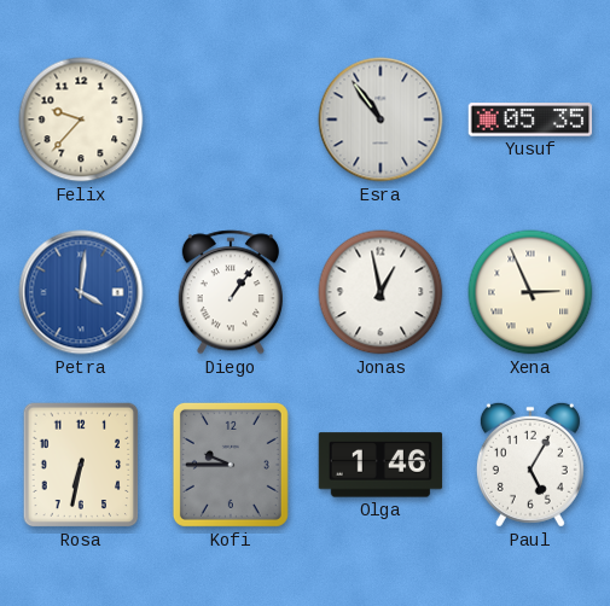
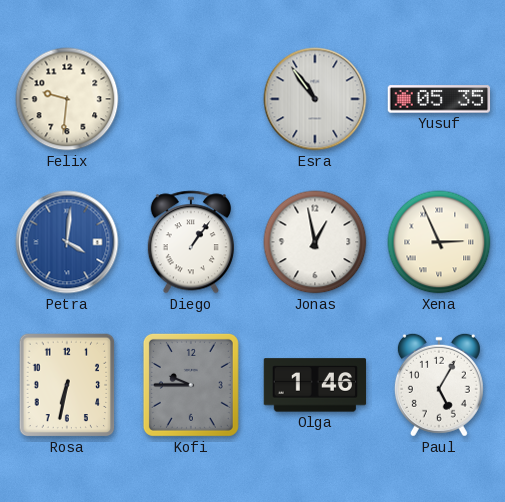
Felix: 9:37 -> 9:31 (67, 99)
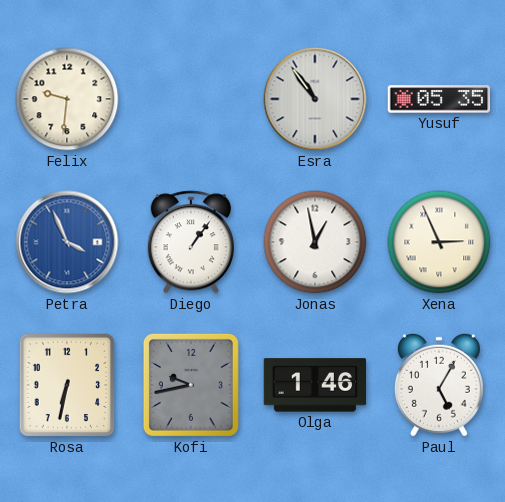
Petra: 4:01 -> 3:56 (67, 242)
Kofi: 9:45 -> 9:43 (191, 385)
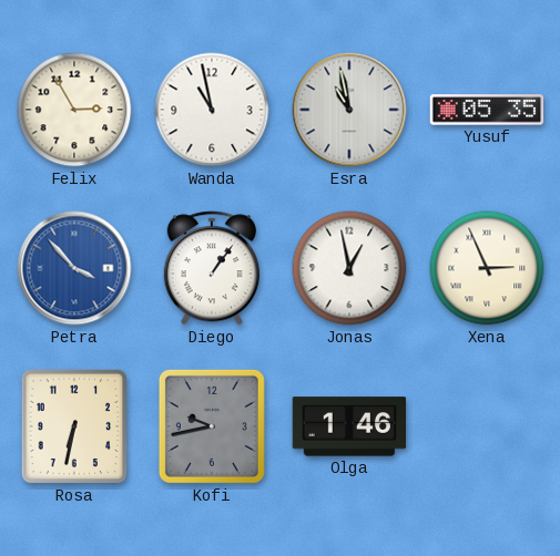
Felix: 9:31 -> 2:55 (74, 110)
Wanda: none -> 10:58 (212, 110)
Esra: 10:54 -> 10:58 (349, 110)
Petra: 3:56 -> 3:53 (74, 268)
Paul: 5:05 -> none (439, 385)
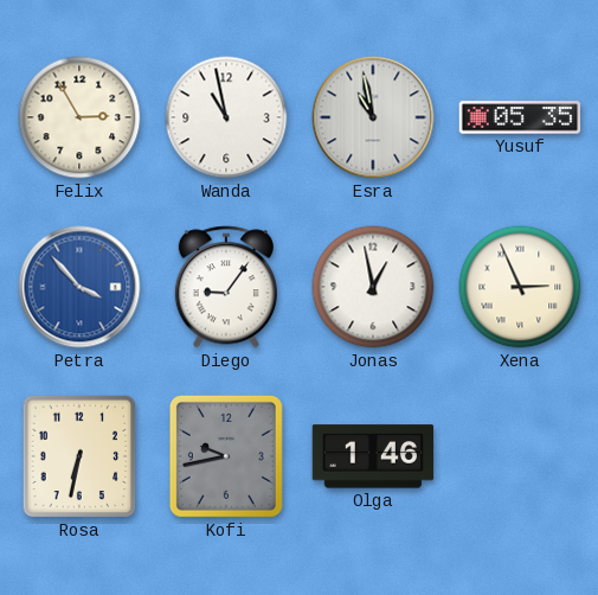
Diego: 1:06 -> 9:06 (226, 287)
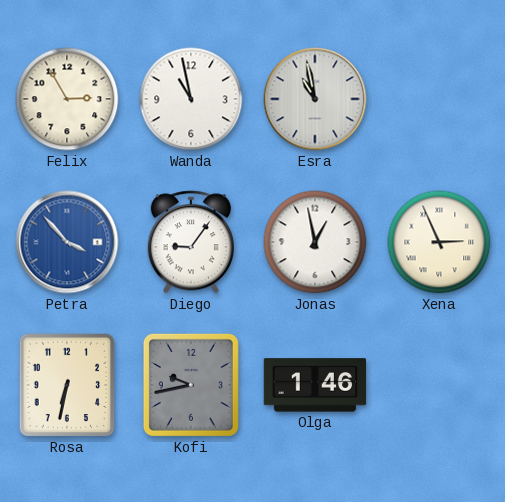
Yusuf: 05:35 -> none (520, 117)
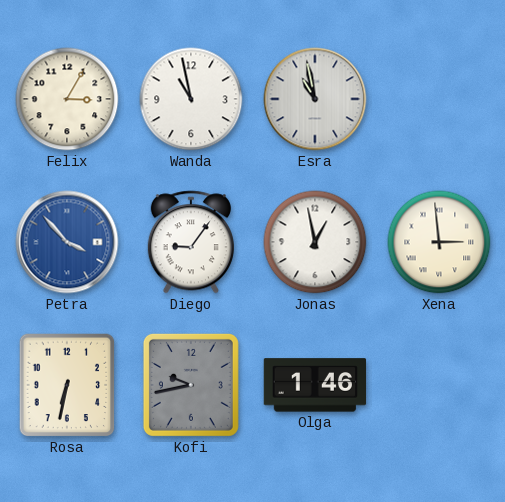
Felix: 2:55 -> 3:05 (67, 99)
Xena: 2:56 -> 2:59 (439, 242)
